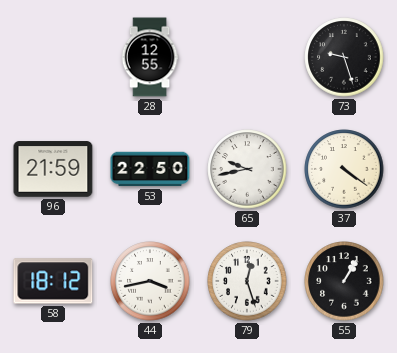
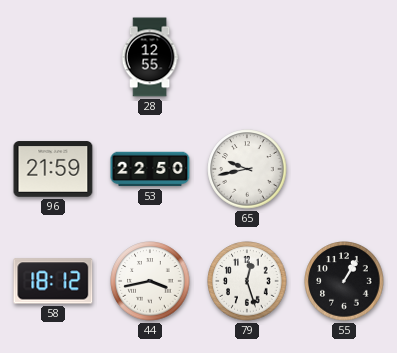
73: 9:27 -> none (344, 57)
37: 4:21 -> none (344, 169)
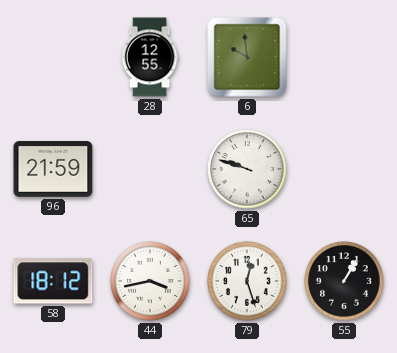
6: none -> 9:59 (247, 57)
53: 22:50 -> none (150, 169)
65: 9:43 -> 9:48 (247, 169)
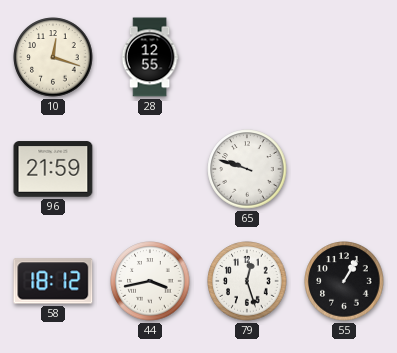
10: none -> 12:18 (53, 57)
6: 9:59 -> none (247, 57)
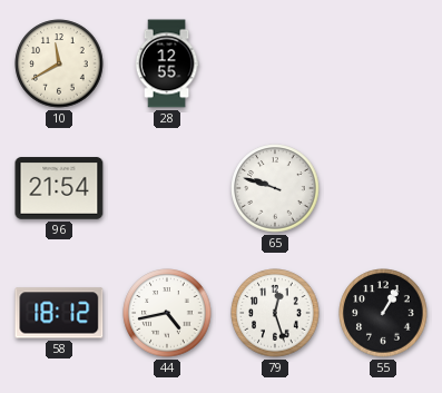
10: 12:18 -> 11:40 (59, 63)
96: 21:59 -> 21:54 (59, 188)
44: 3:43 -> 4:43 (167, 313)
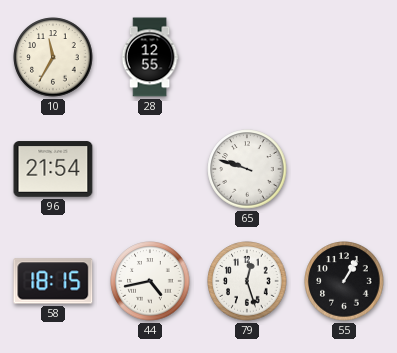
10: 11:40 -> 11:35 (53, 57)
58: 18:12 -> 18:15 (53, 281)
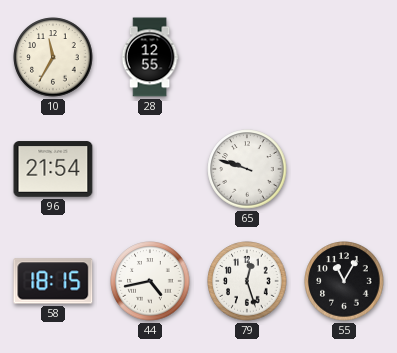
55: 1:05 -> 11:05 (344, 281)
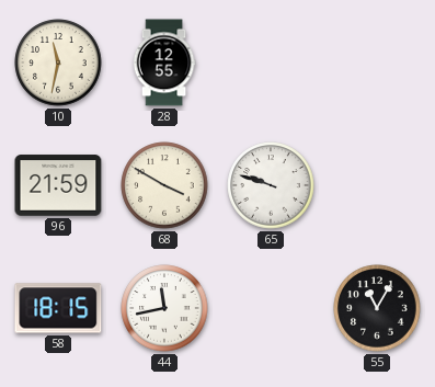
10: 11:35 -> 11:32 (58, 62)
96: 21:54 -> 21:59 (58, 185)
68: none -> 3:50 (164, 185)
44: 4:43 -> 11:43 (164, 308)
79: 12:27 -> none (247, 281)
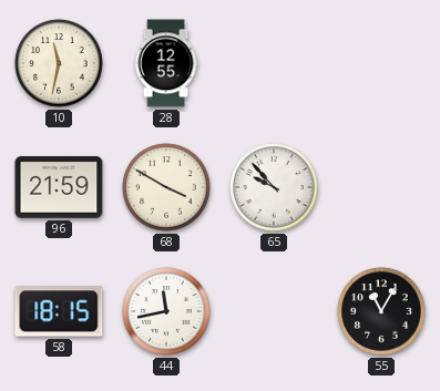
65: 9:48 -> 9:53 (274, 187)
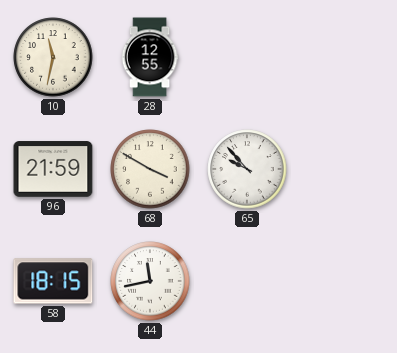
55: 11:05 -> none (381, 311)
